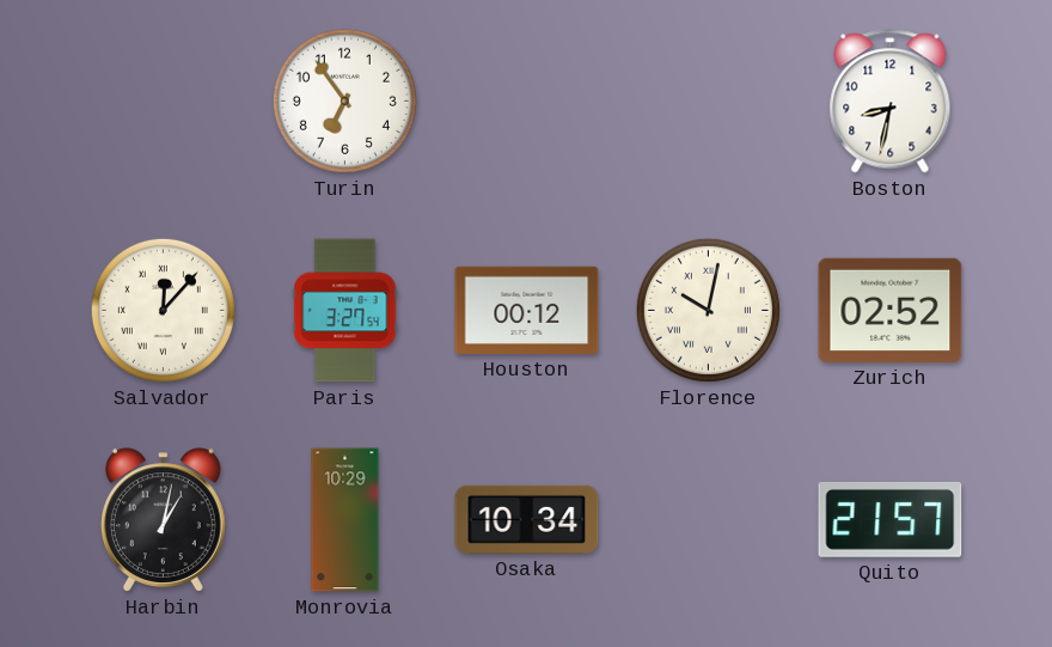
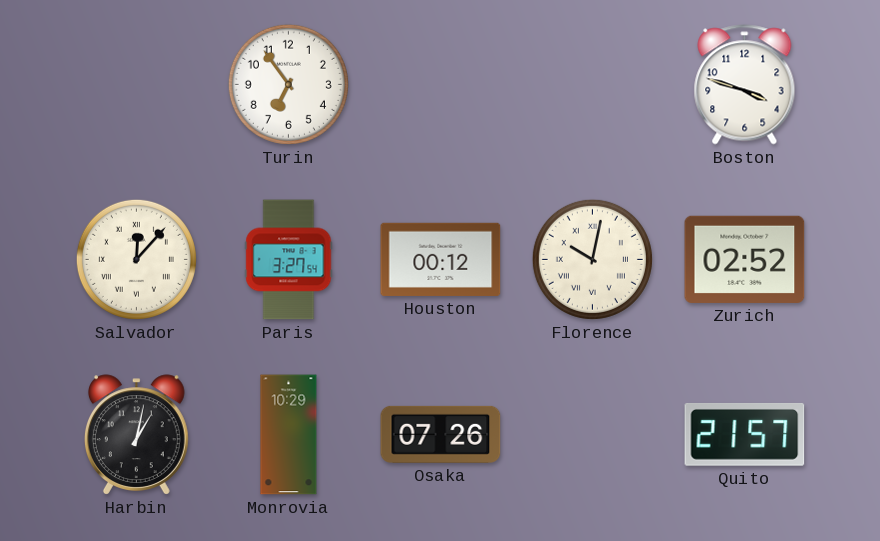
Boston: 8:32 -> 3:48 (745, 85)
Osaka: 10:34 -> 07:26 (441, 434)
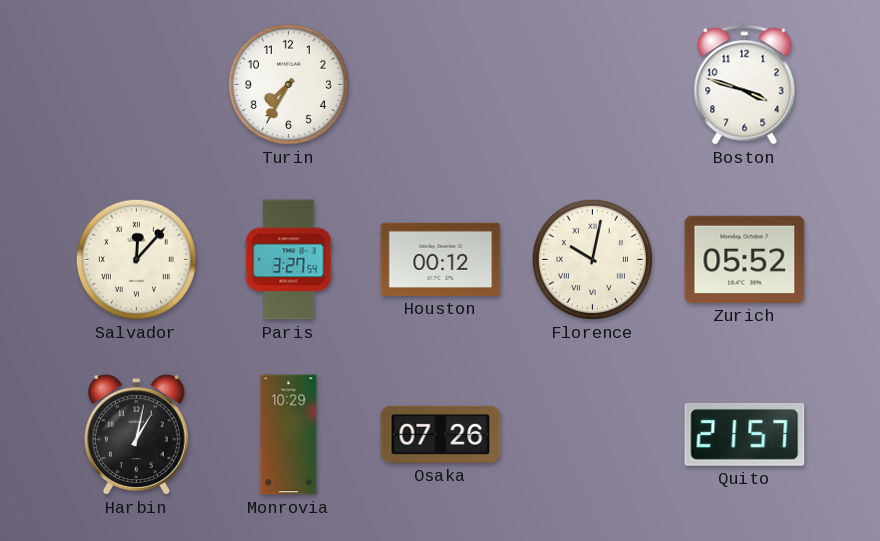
Turin: 6:54 -> 7:35 (288, 84)
Zurich: 02:52 -> 05:52 (745, 259)
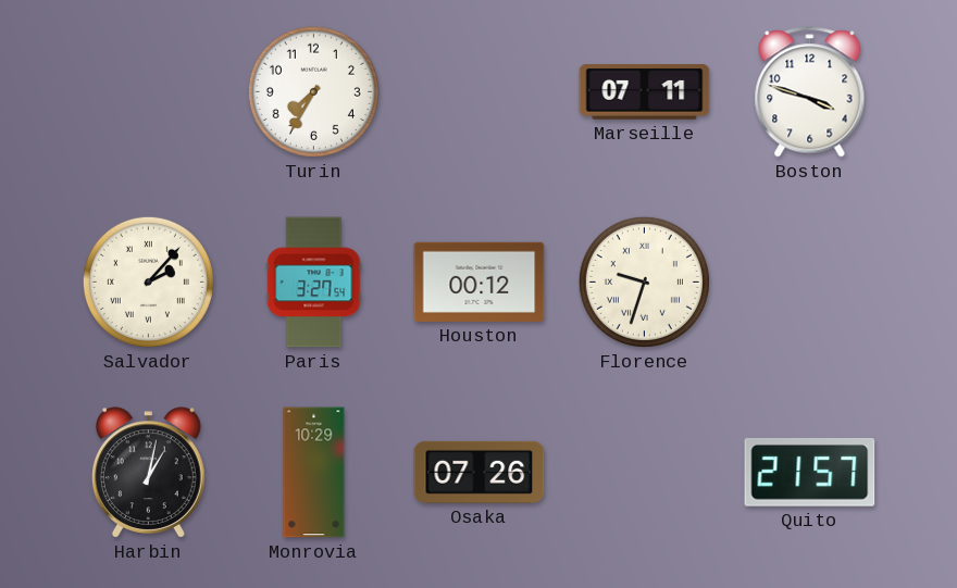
Marseille: none -> 07:11 (645, 92)
Salvador: 12:07 -> 2:07 (148, 282)
Florence: 10:02 -> 9:33 (644, 282)
Zurich: 05:52 -> none (745, 259)
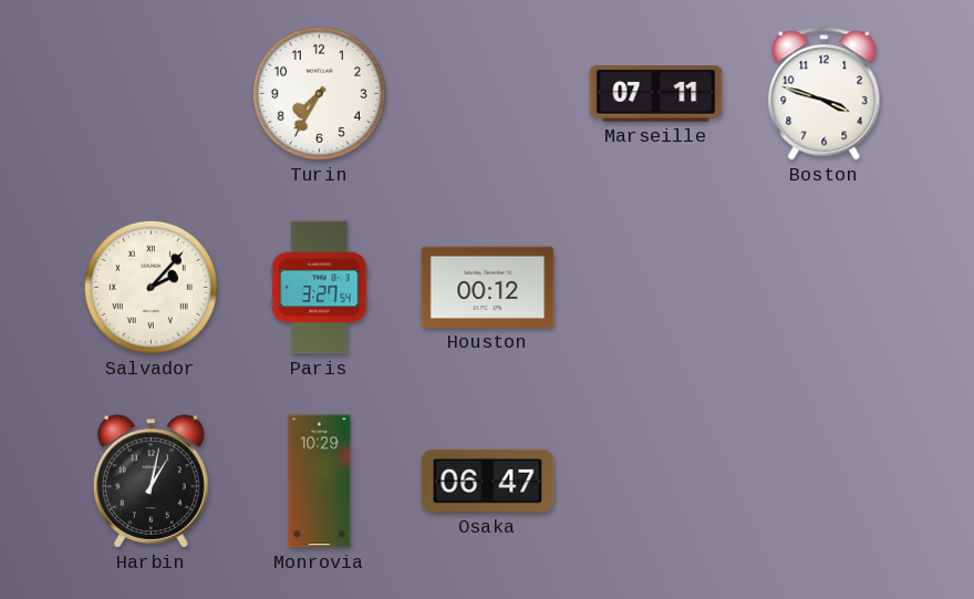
Florence: 9:33 -> none (644, 282)
Osaka: 07:26 -> 06:47 (488, 481)
Quito: 21:57 -> none (810, 473)
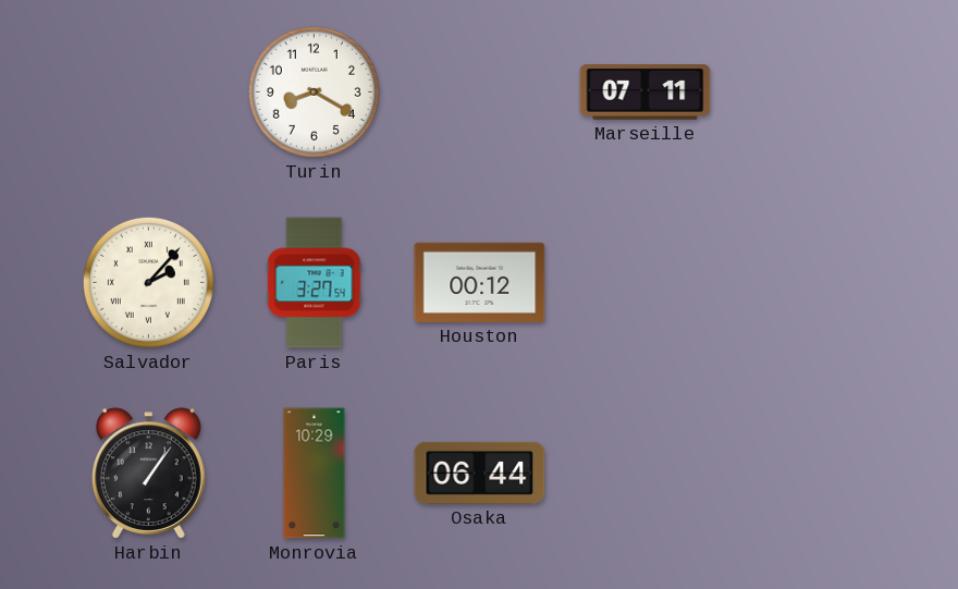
Turin: 7:35 -> 8:20 (314, 91)
Boston: 3:48 -> none (825, 94)
Harbin: 1:02 -> 1:06 (148, 474)
Osaka: 06:47 -> 06:44 (480, 473)
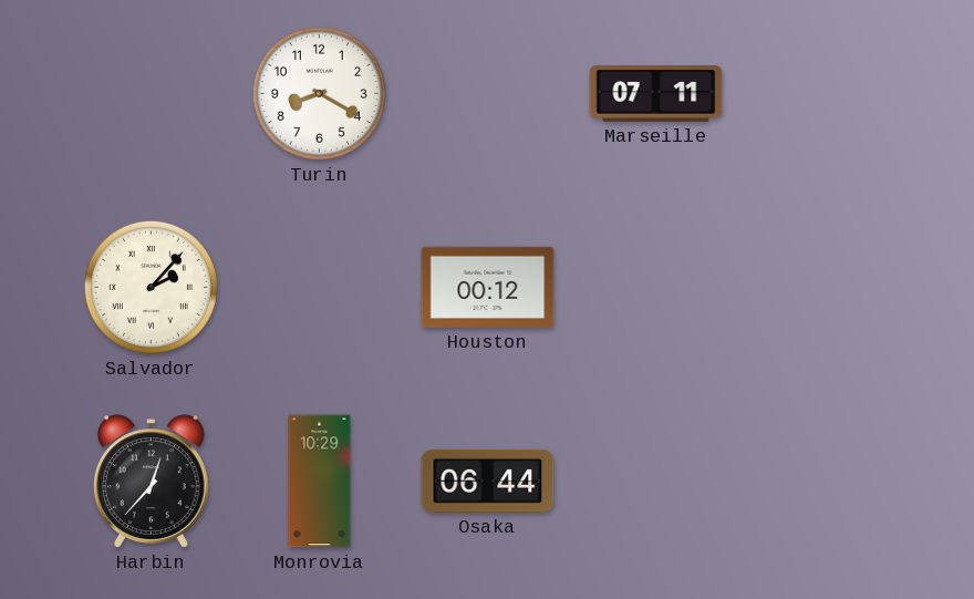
Paris: 3:27 -> none (315, 283)
Harbin: 1:06 -> 12:37 (151, 482)
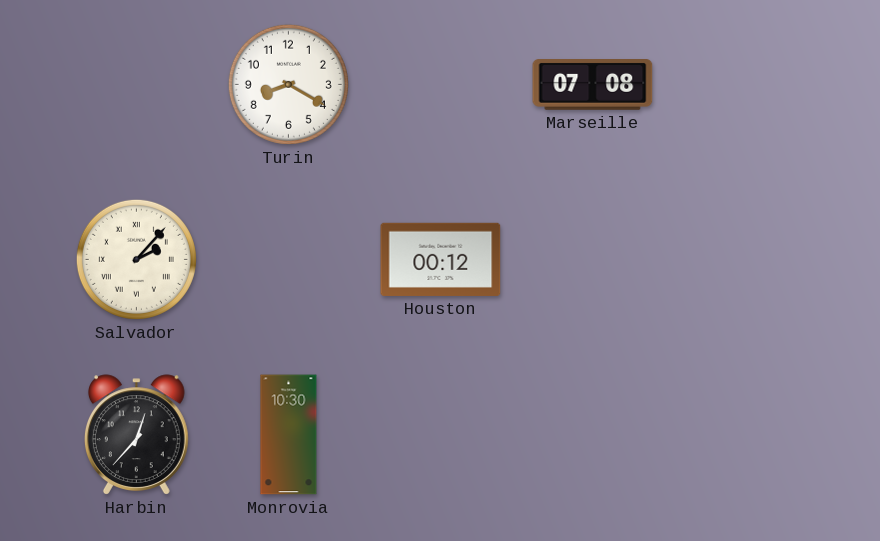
Marseille: 07:11 -> 07:08 (593, 85)
Monrovia: 10:29 -> 10:30 (289, 435)
Osaka: 06:44 -> none (488, 481)
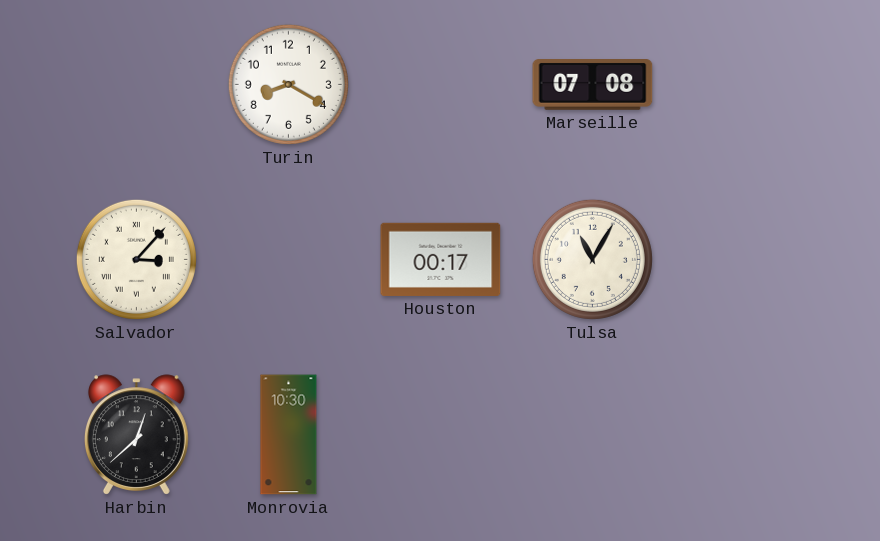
Salvador: 2:07 -> 3:07 (136, 259)
Houston: 00:12 -> 00:17 (441, 259)
Tulsa: none -> 11:05 (592, 259)
Harbin: 12:37 -> 12:38 (136, 435)
